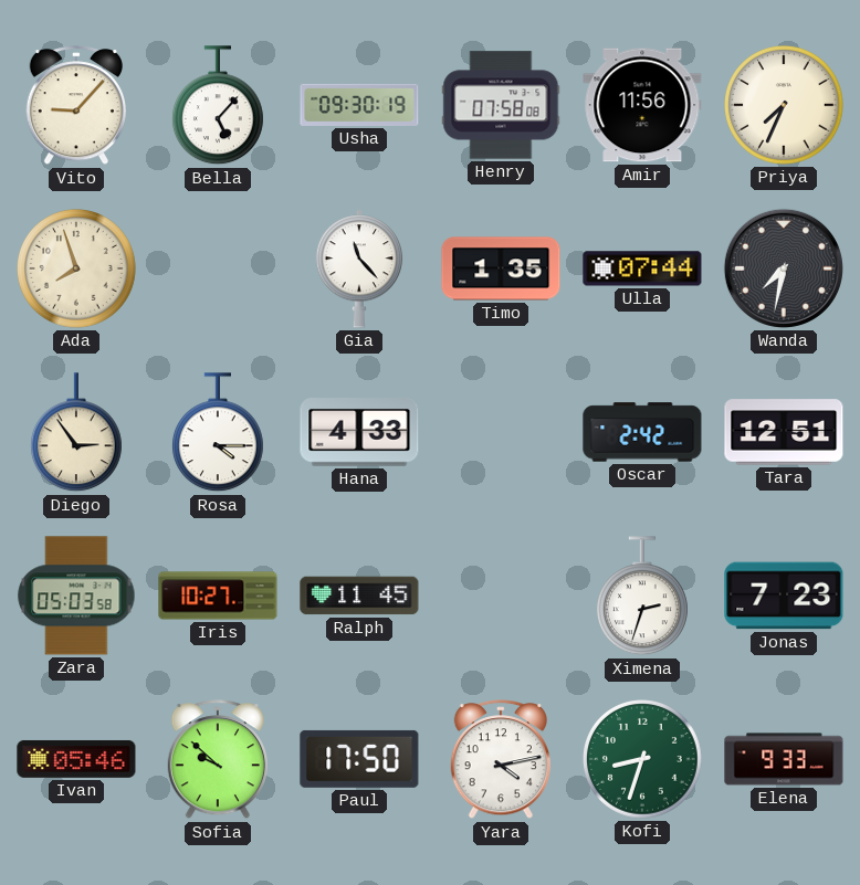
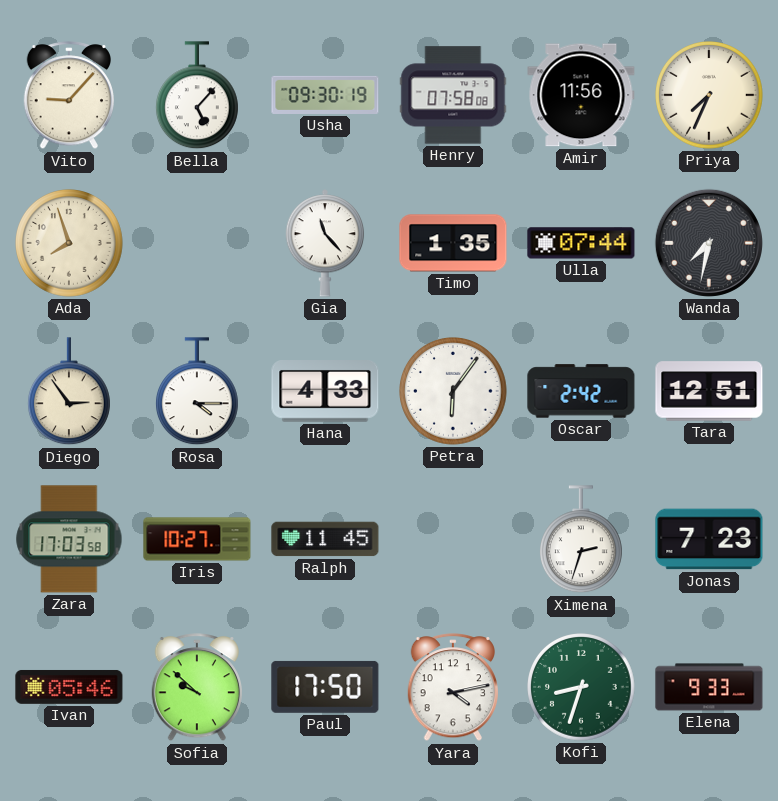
Petra: none -> 6:06 (454, 392)
Zara: 05:03 -> 17:03 (69, 539)
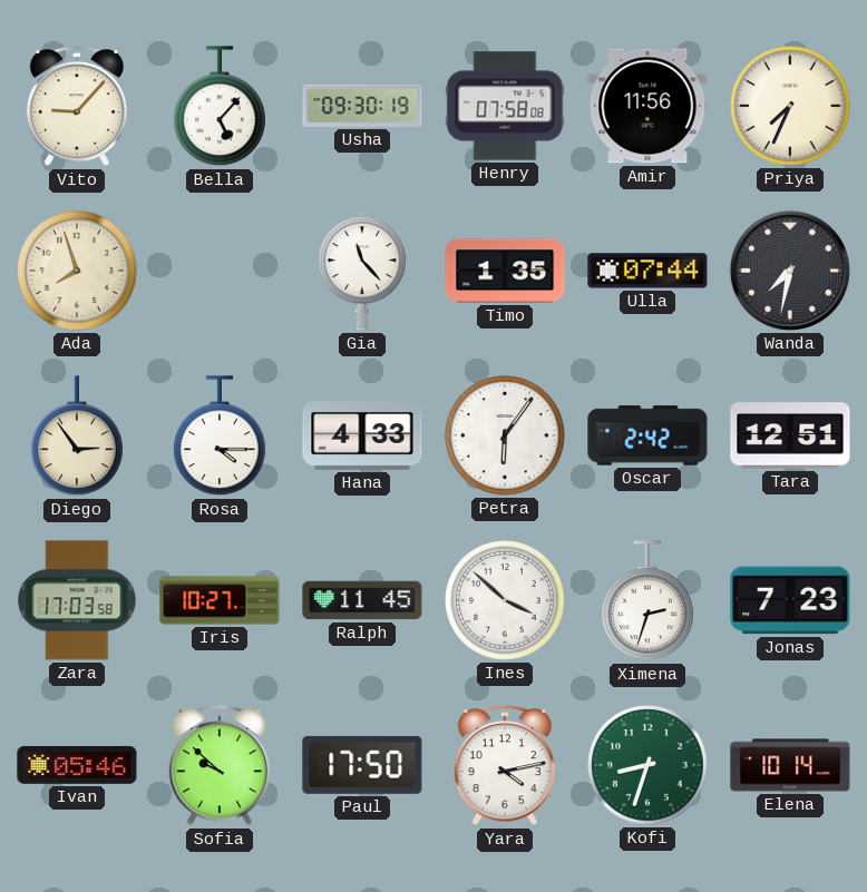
Ines: none -> 3:52 (506, 601)
Elena: 9:33 -> 10:14 (790, 765)
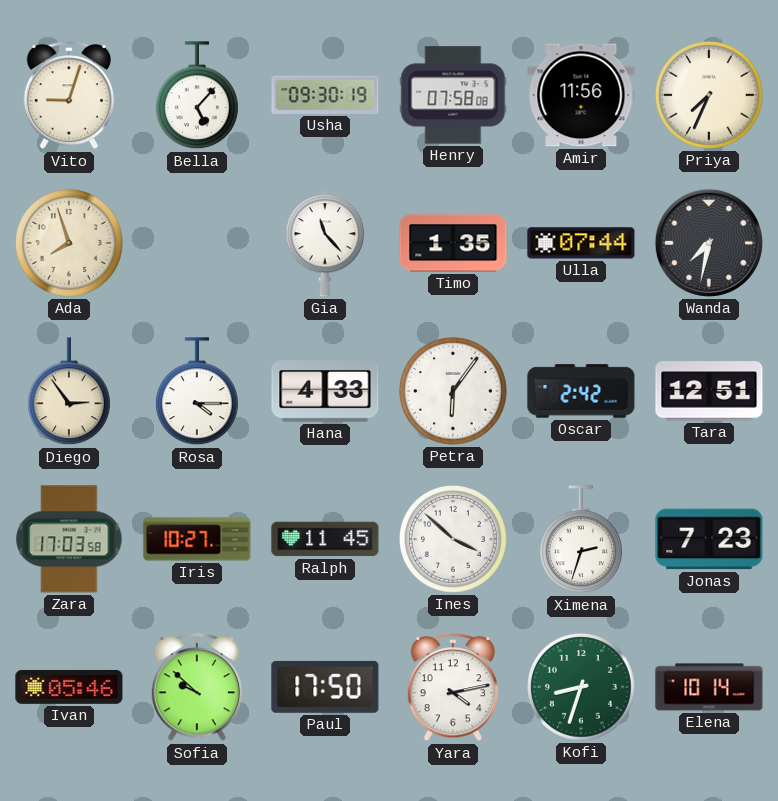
Vito: 9:07 -> 9:03 (68, 96)
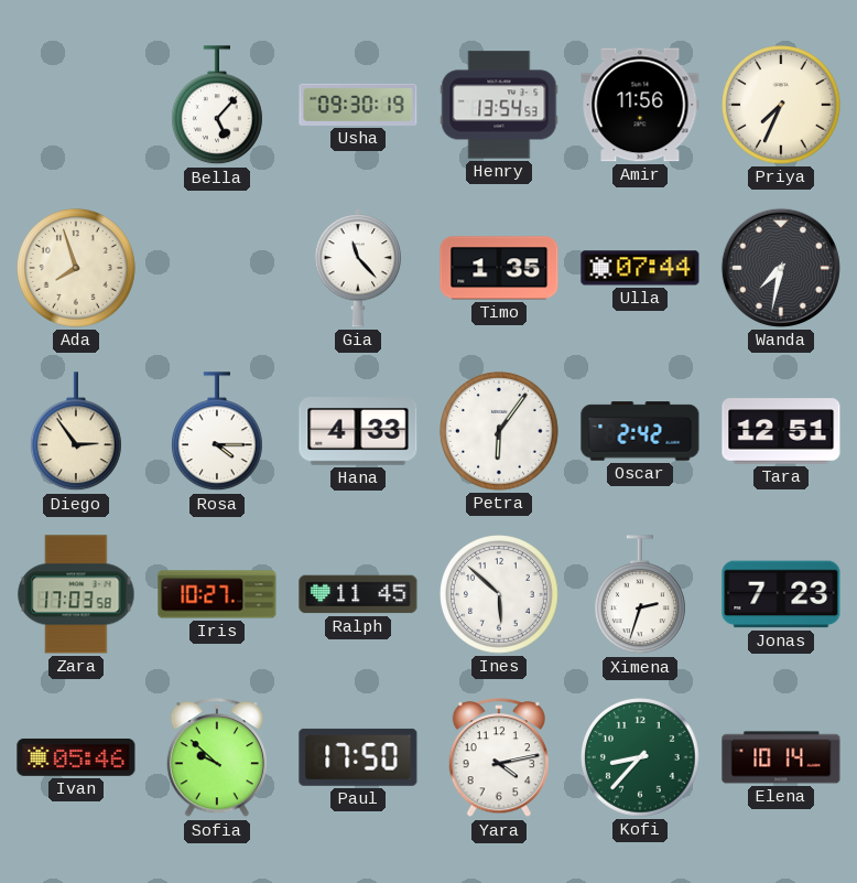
Vito: 9:03 -> none (68, 96)
Henry: 07:58 -> 13:54 (499, 105)
Ines: 3:52 -> 5:52 (500, 595)
Kofi: 8:33 -> 8:37 (641, 758)
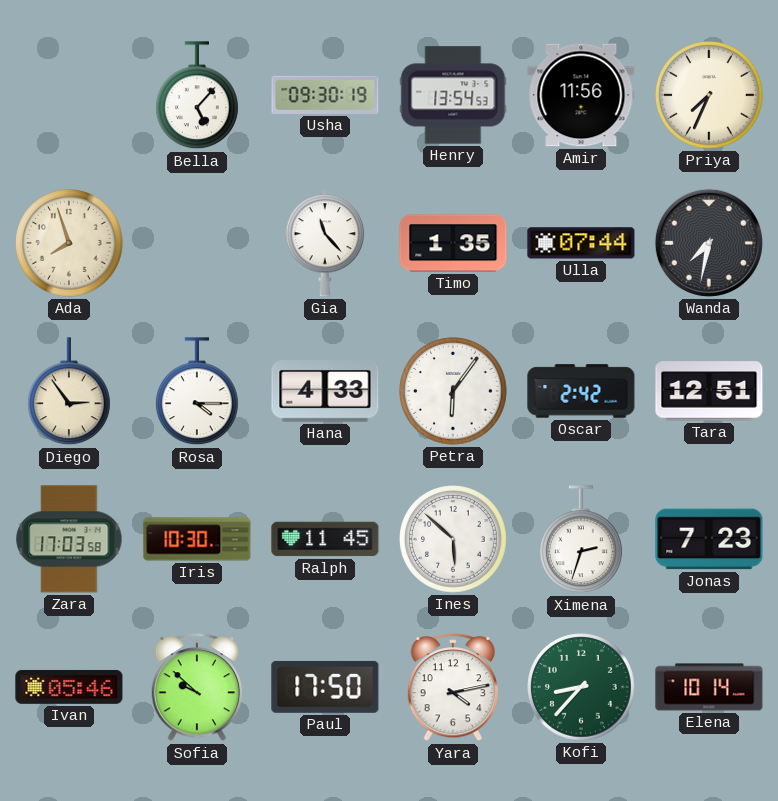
Iris: 10:27 -> 10:30 (197, 539)
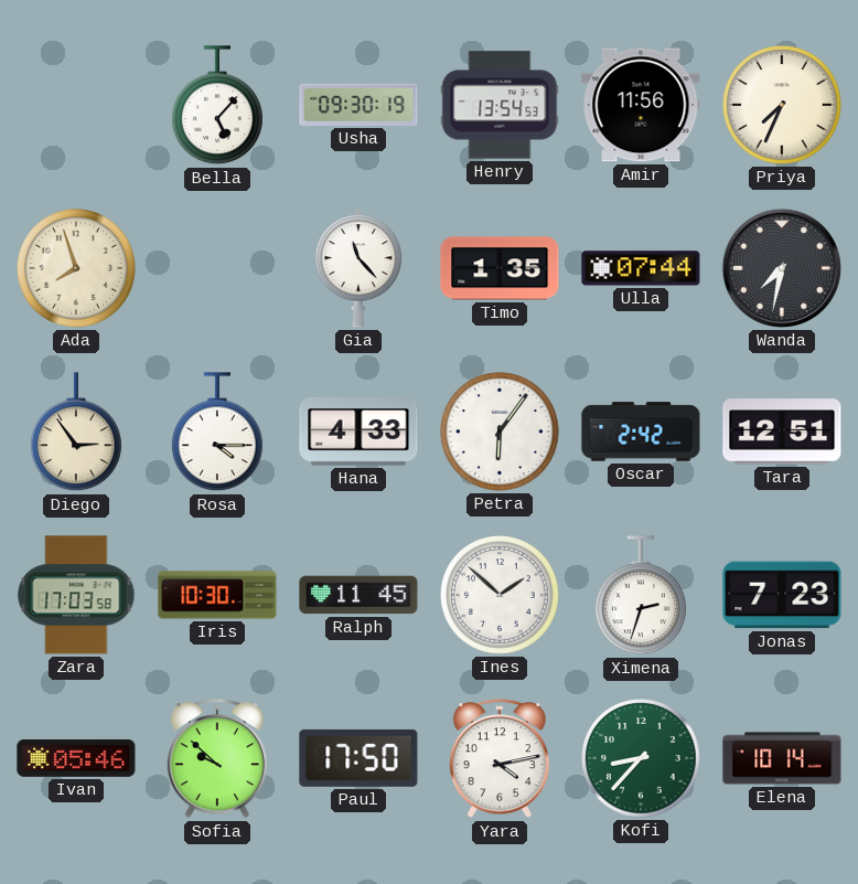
Ines: 5:52 -> 1:52 (501, 596)
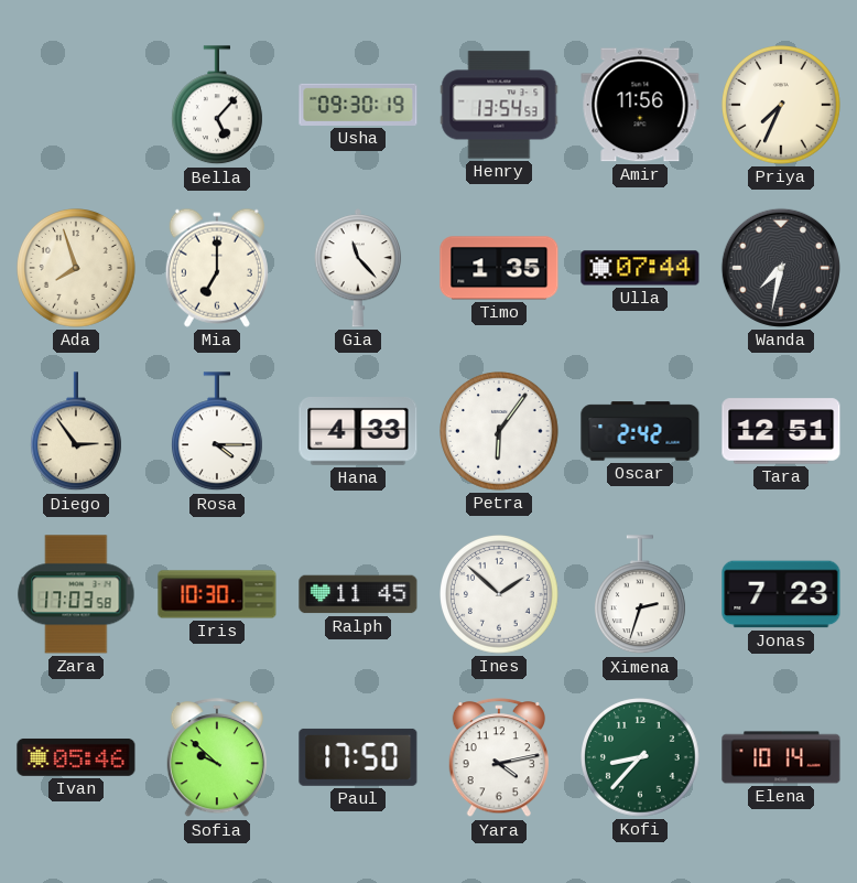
Mia: none -> 7:00 (217, 268)
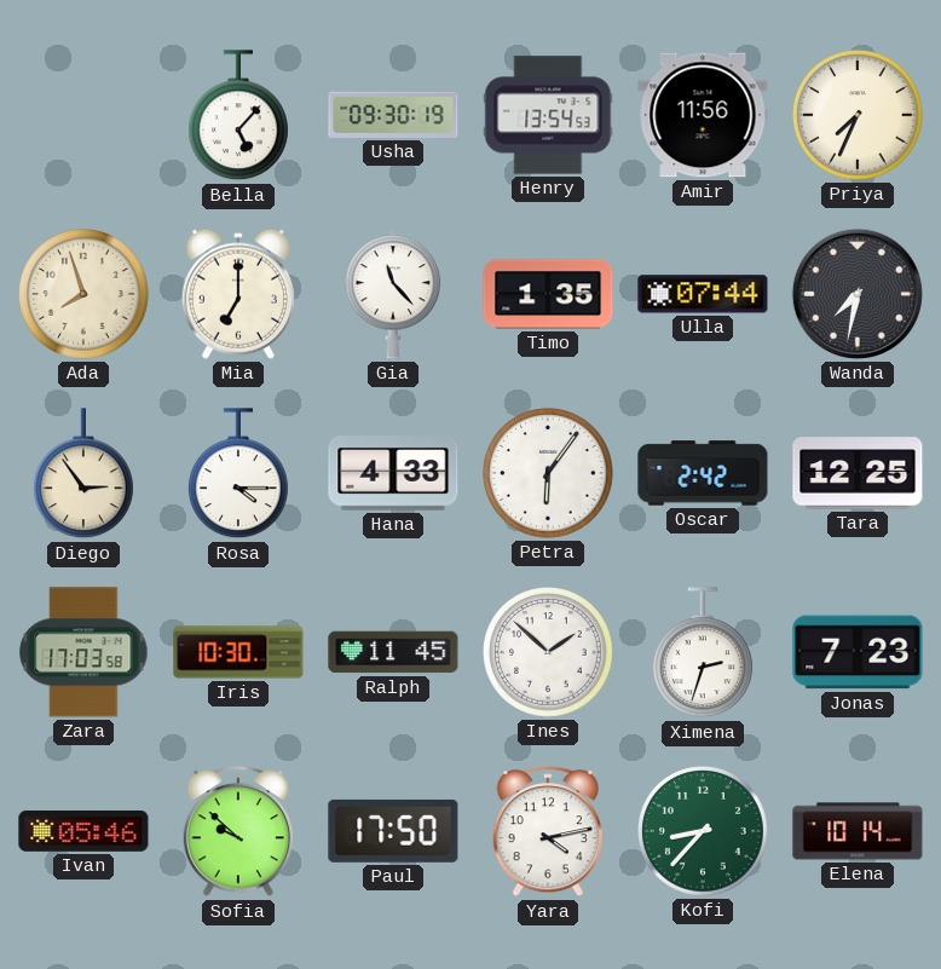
Tara: 12:51 -> 12:25 (858, 473)
